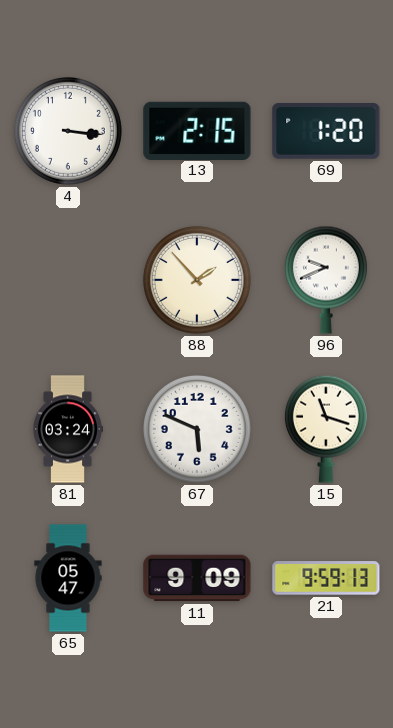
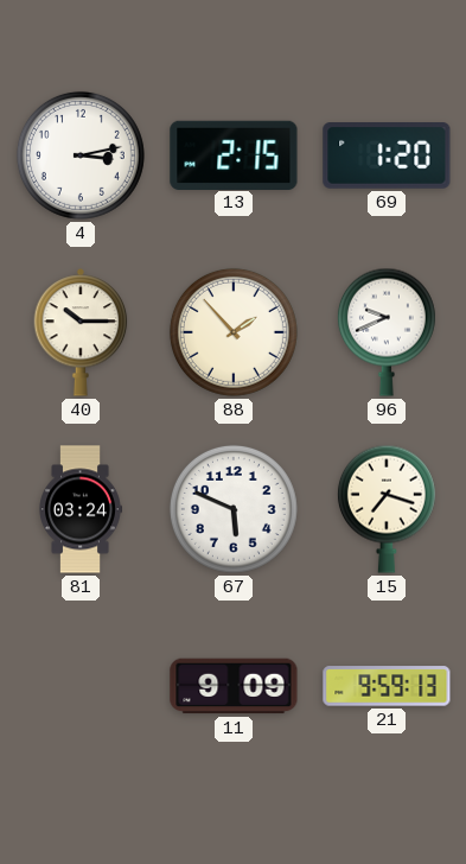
4: 3:16 -> 3:13 (81, 155)
40: none -> 10:15 (81, 333)
15: 11:18 -> 7:18 (387, 509)
65: 05:47 -> none (68, 578)
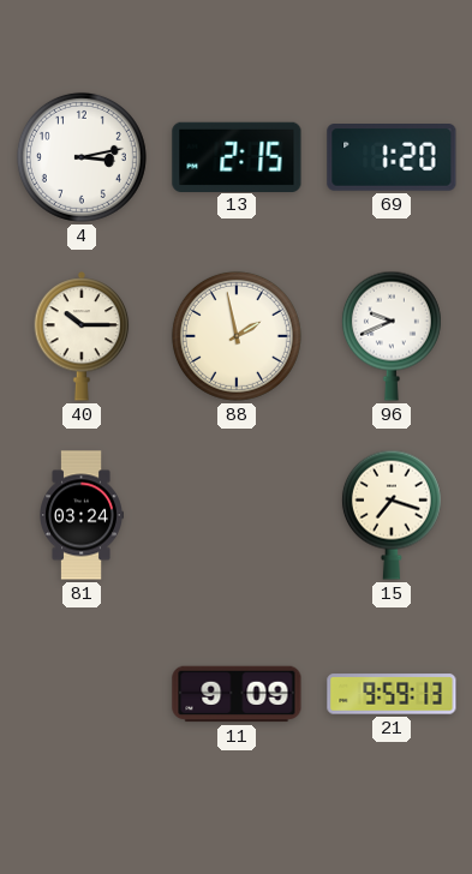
88: 1:53 -> 1:58 (237, 336)
67: 5:49 -> none (234, 509)
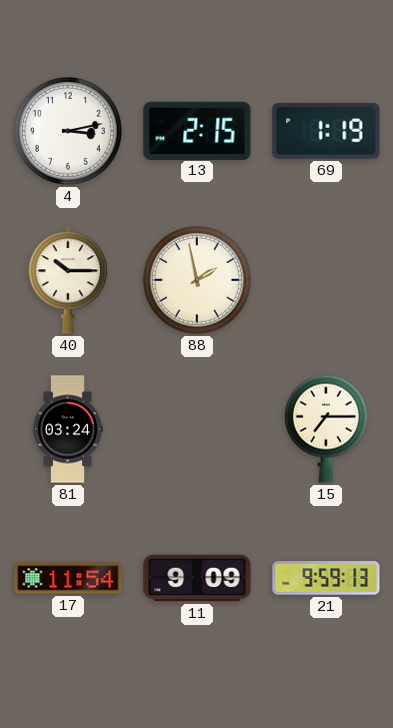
69: 1:20 -> 1:19 (326, 132)
96: 9:41 -> none (392, 336)
15: 7:18 -> 7:15 (326, 429)
17: none -> 11:54 (68, 578)
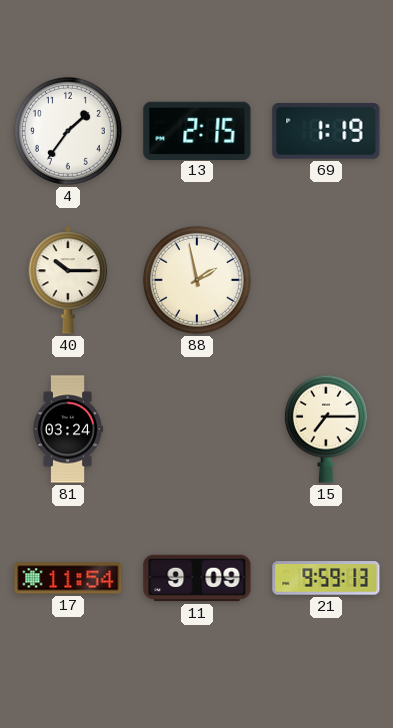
4: 3:13 -> 1:36 (68, 131)
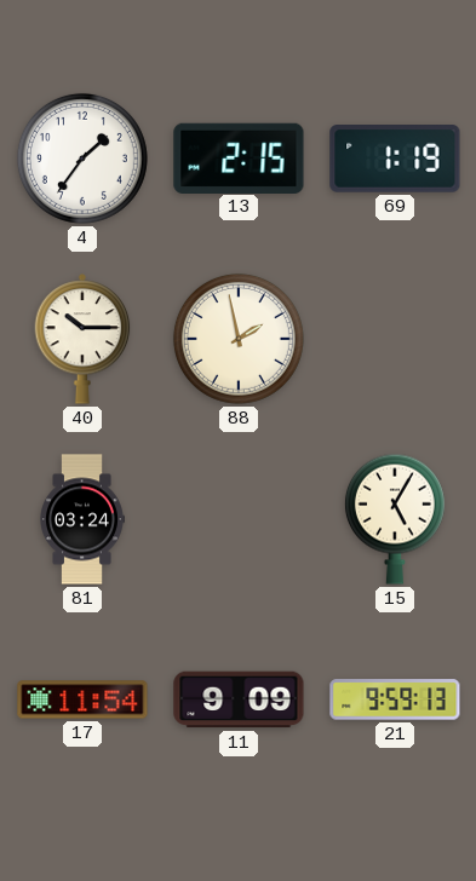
15: 7:15 -> 5:05 (395, 519)
